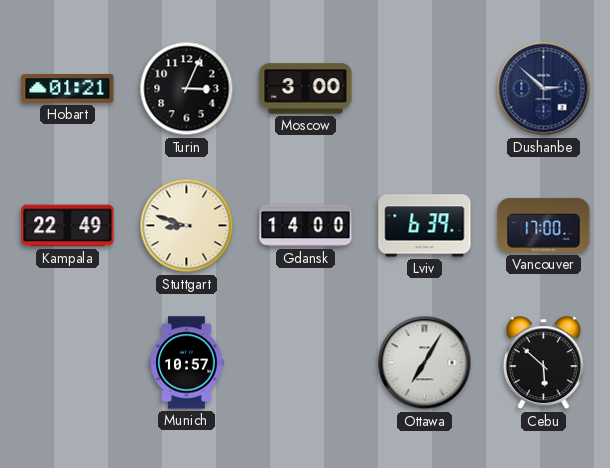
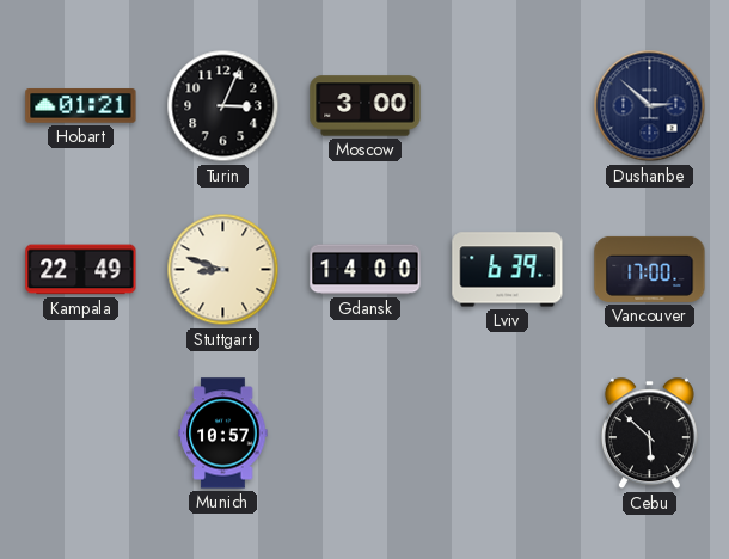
Ottawa: 7:05 -> none (425, 363)
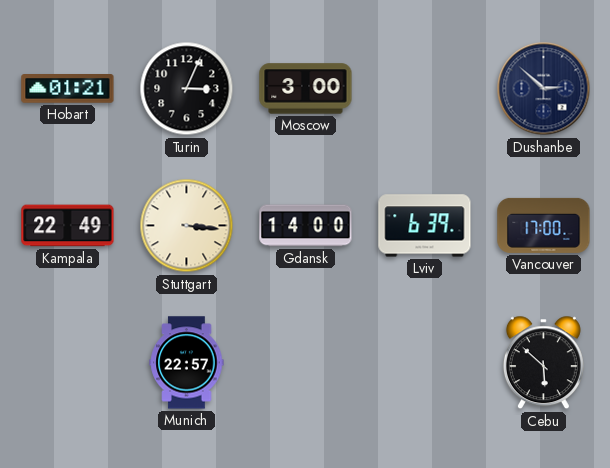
Stuttgart: 8:48 -> 3:16 (187, 226)
Munich: 10:57 -> 22:57 (187, 363)
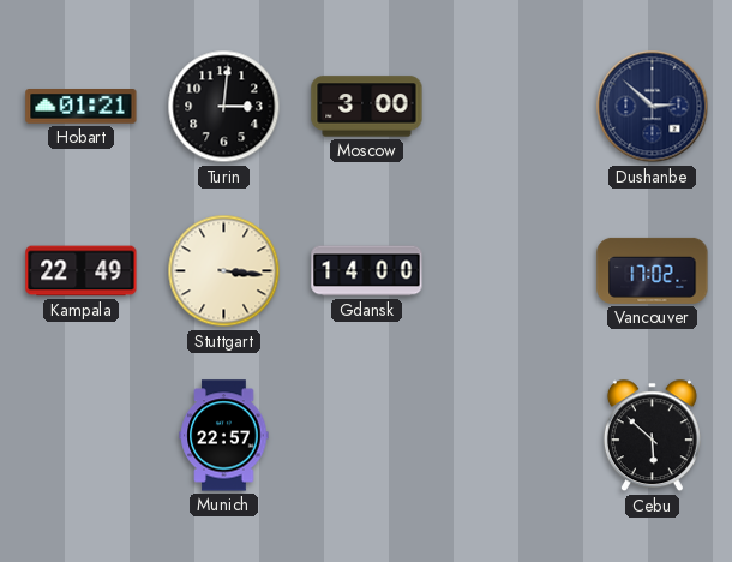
Turin: 3:04 -> 3:01 (224, 107)
Lviv: 6:39 -> none (425, 226)
Vancouver: 17:00 -> 17:02 (653, 270)
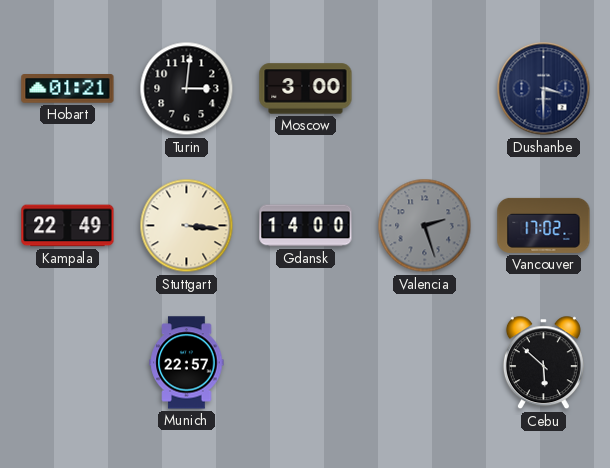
Dushanbe: 2:52 -> 3:30 (544, 89)
Valencia: none -> 2:27 (425, 226)
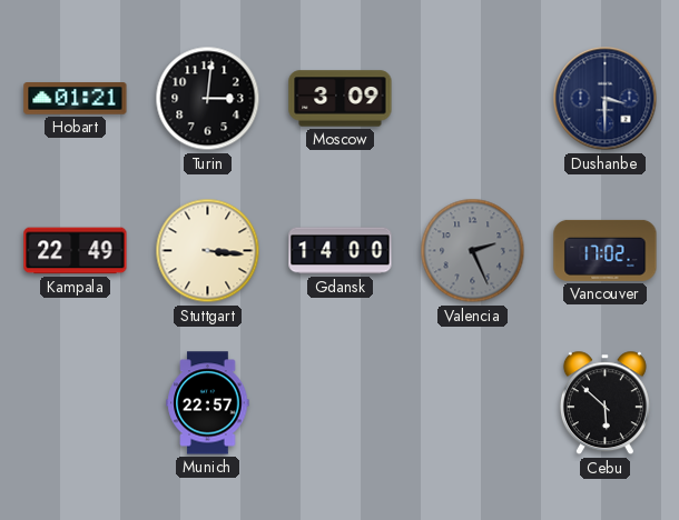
Moscow: 3:00 -> 3:09 (341, 99)
Valencia: 2:27 -> 2:26 (473, 251)
